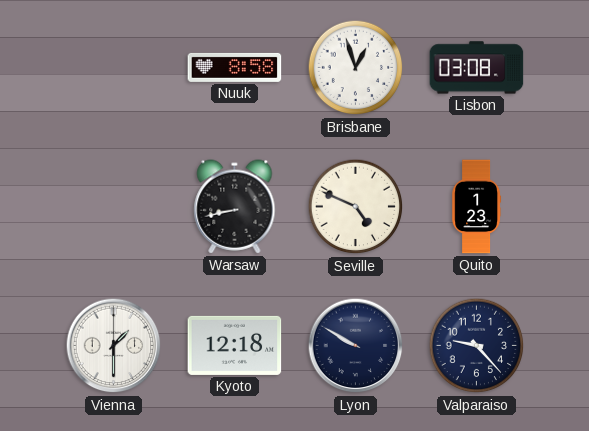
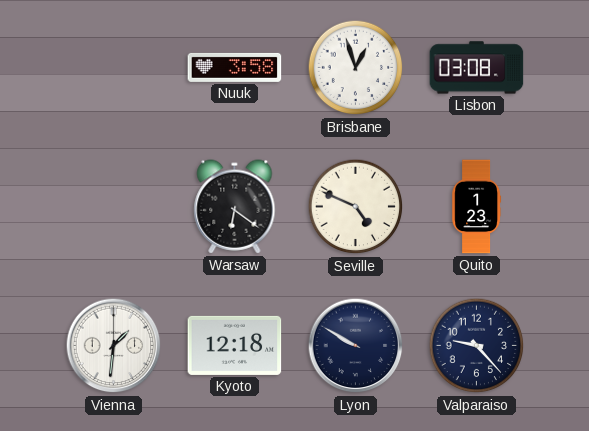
Nuuk: 8:58 -> 3:58 (235, 67)
Warsaw: 8:43 -> 6:21 (235, 207)
Vienna: 1:30 -> 1:31 (114, 346)
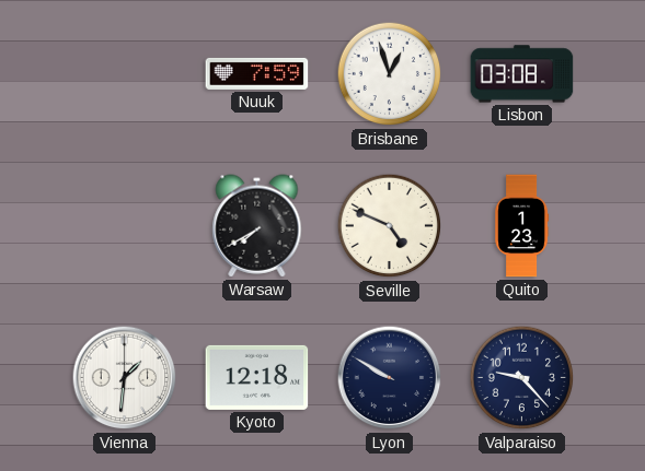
Nuuk: 3:58 -> 7:59 (257, 73)
Warsaw: 6:21 -> 7:40 (257, 226)
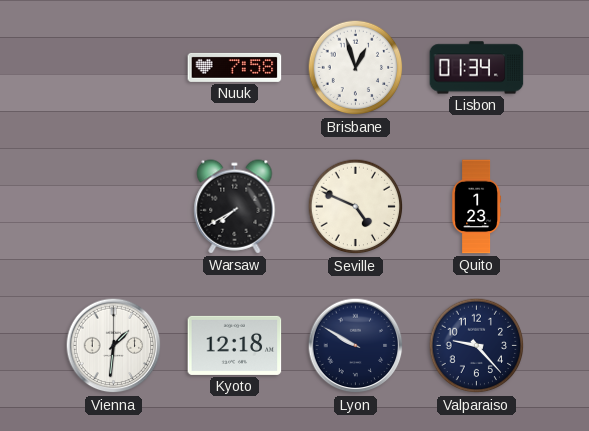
Nuuk: 7:59 -> 7:58 (235, 67)
Lisbon: 03:08 -> 01:34 (477, 68)
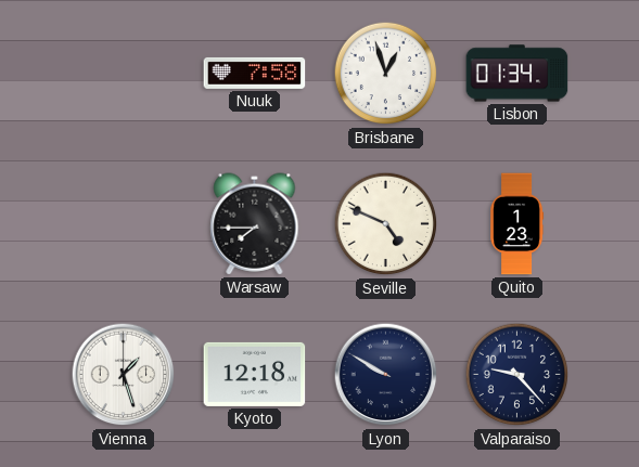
Warsaw: 7:40 -> 7:45 (255, 224)
Vienna: 1:31 -> 1:27 (124, 375)
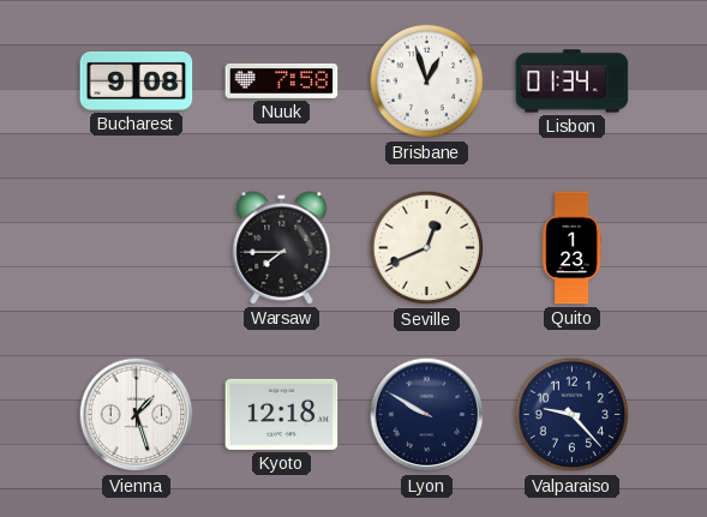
Bucharest: none -> 9:08 (137, 80)
Seville: 4:49 -> 12:41 (427, 248)
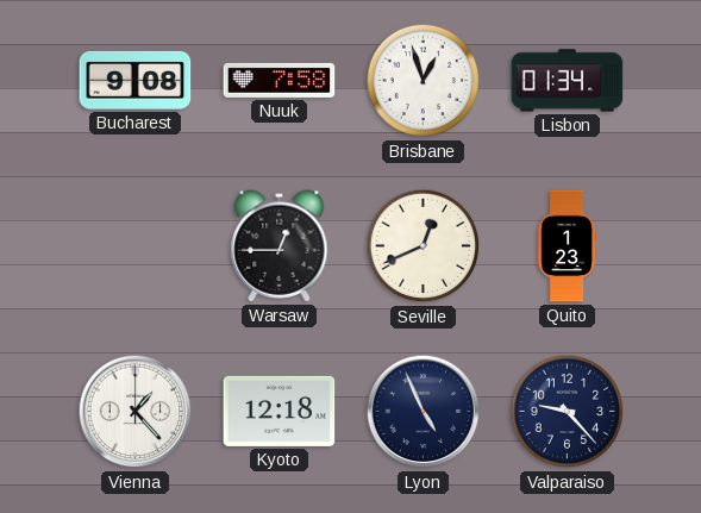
Warsaw: 7:45 -> 12:45 (280, 246)
Vienna: 1:27 -> 1:23 (136, 412)
Lyon: 9:50 -> 4:56 (424, 412)
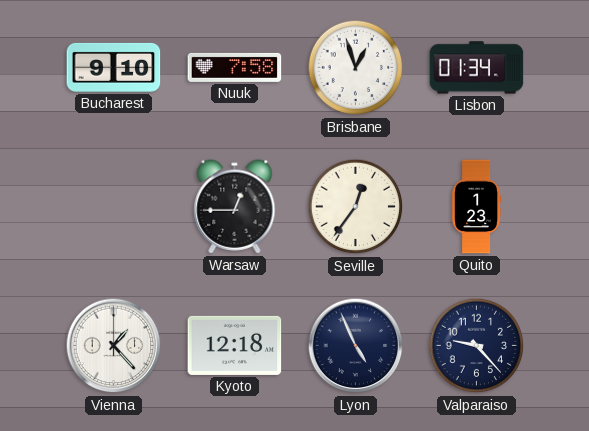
Bucharest: 9:08 -> 9:10 (114, 67)
Seville: 12:41 -> 12:36 (356, 207)
